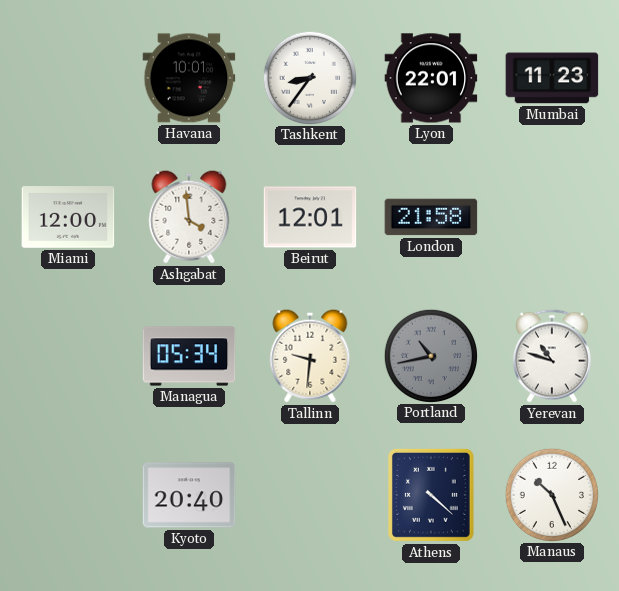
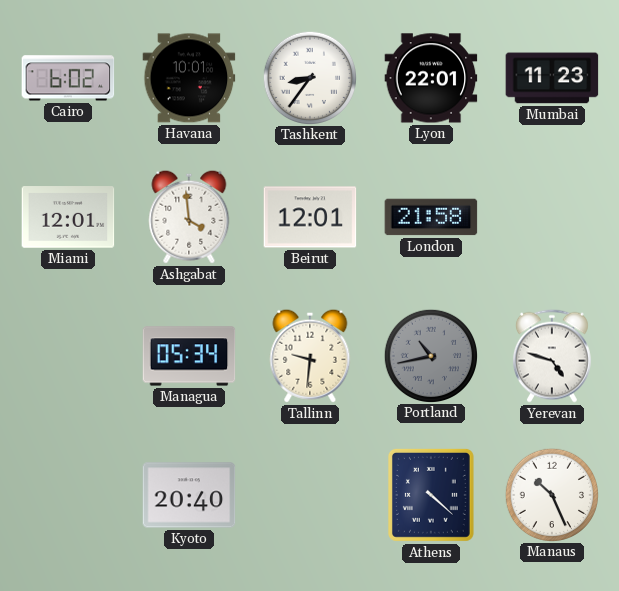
Cairo: none -> 6:02 (68, 78)
Miami: 12:00 -> 12:01 (68, 217)
Yerevan: 10:48 -> 4:48 (552, 356)
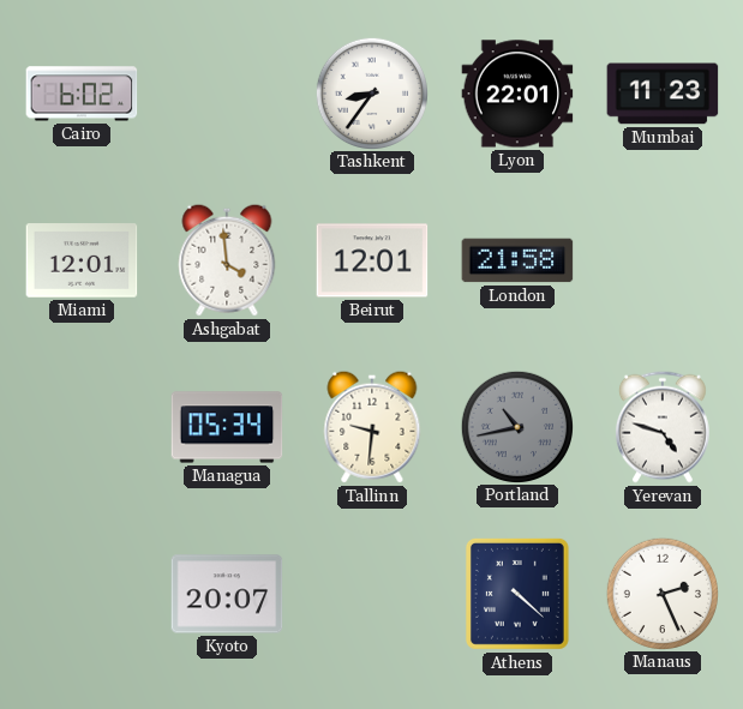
Havana: 10:01 -> none (189, 78)
Kyoto: 20:40 -> 20:07 (227, 594)
Manaus: 10:26 -> 2:26 (661, 593)
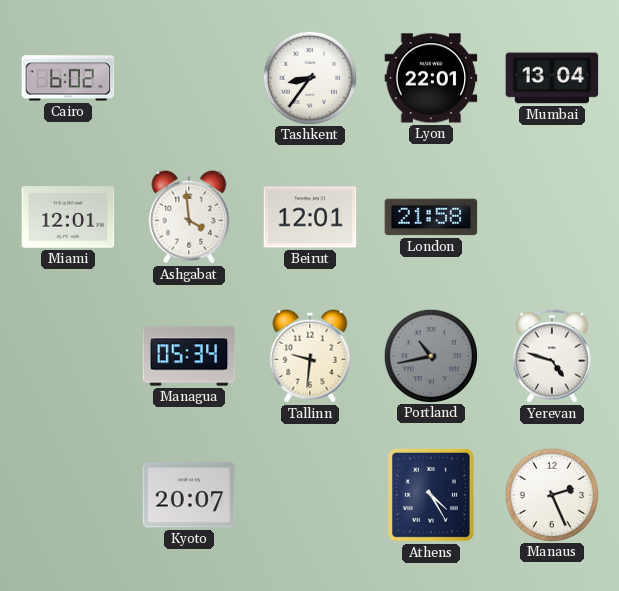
Mumbai: 11:23 -> 13:04 (552, 78)
Athens: 4:22 -> 4:25 (431, 495)
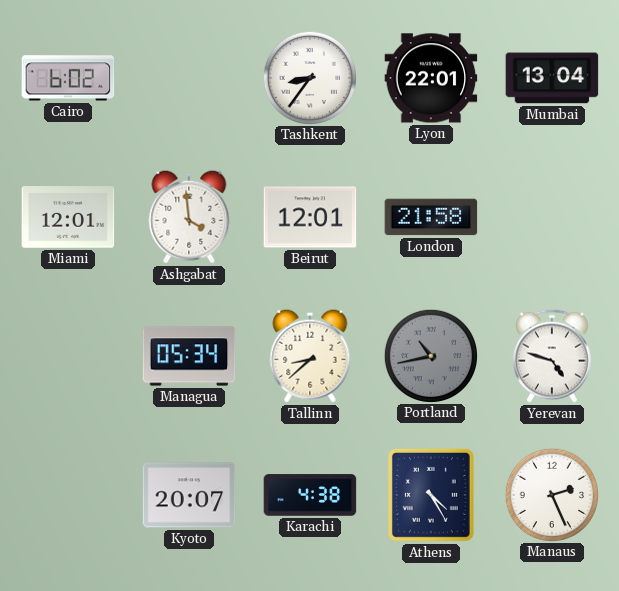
Tallinn: 9:31 -> 8:38 (310, 356)
Karachi: none -> 4:38 (310, 495)
